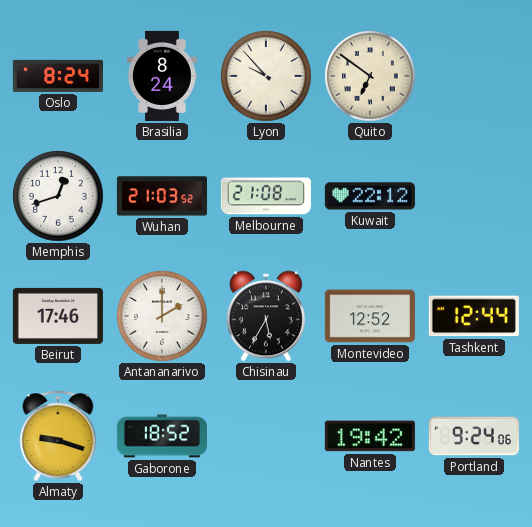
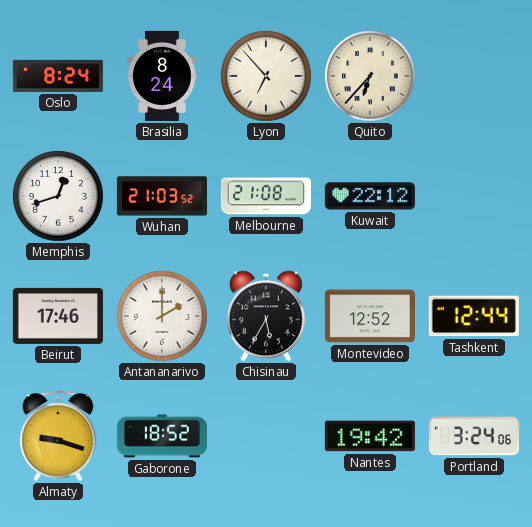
Lyon: 9:53 -> 6:53 (266, 76)
Quito: 6:51 -> 6:37 (370, 76)
Portland: 9:24 -> 3:24 (474, 436)
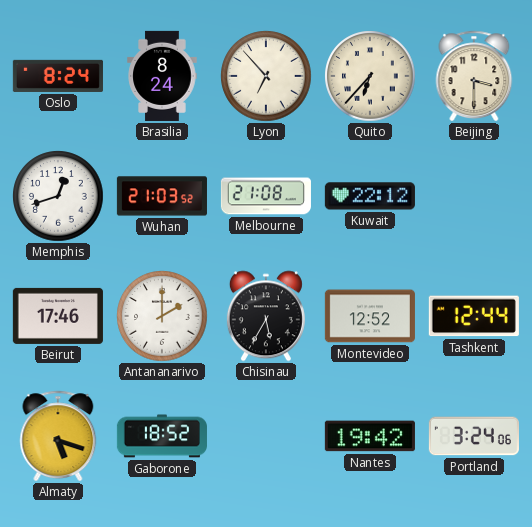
Beijing: none -> 3:30 (474, 76)
Almaty: 9:18 -> 5:18 (58, 436)
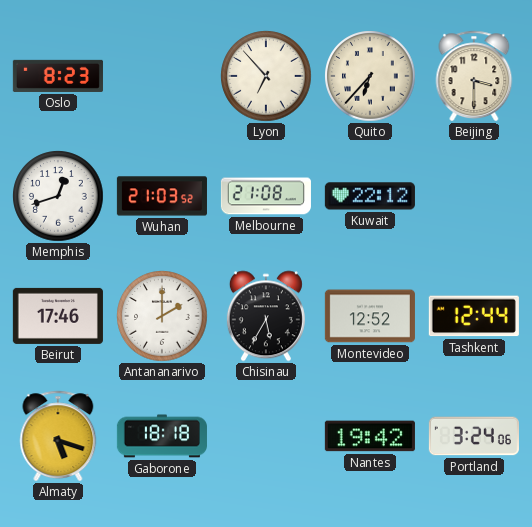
Oslo: 8:24 -> 8:23 (58, 76)
Brasilia: 8:24 -> none (162, 76)
Gaborone: 18:52 -> 18:18 (162, 436)
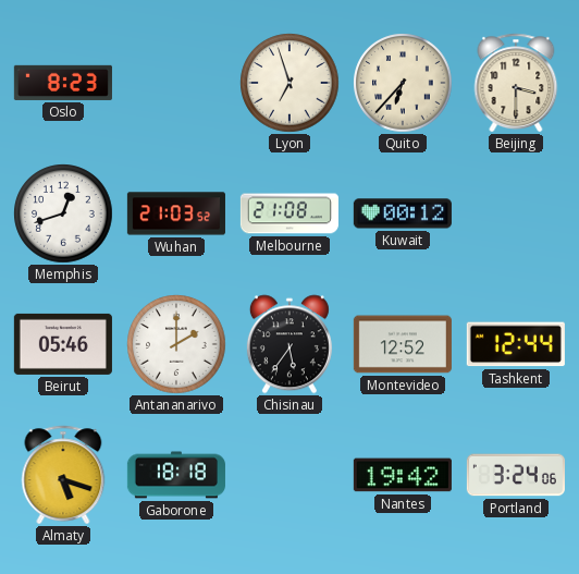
Lyon: 6:53 -> 6:57 (289, 83)
Kuwait: 22:12 -> 00:12 (403, 213)
Beirut: 17:46 -> 05:46 (63, 344)
Chisinau: 5:35 -> 5:36 (289, 344)
